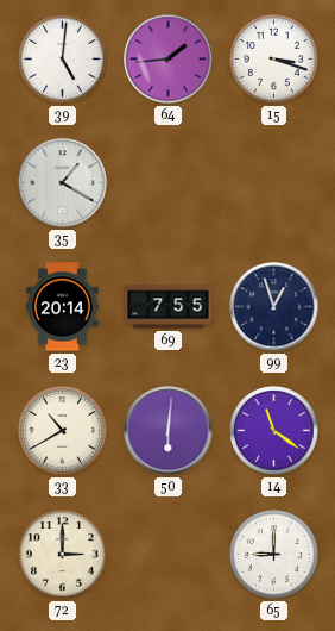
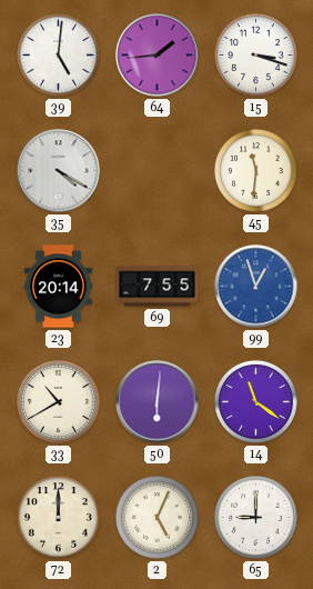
35: 1:20 -> 4:20 (59, 171)
45: none -> 11:31 (256, 171)
99 dial: navy -> blue (256, 287)
72: 3:00 -> 12:00 (59, 518)
2: none -> 5:04 (158, 518)
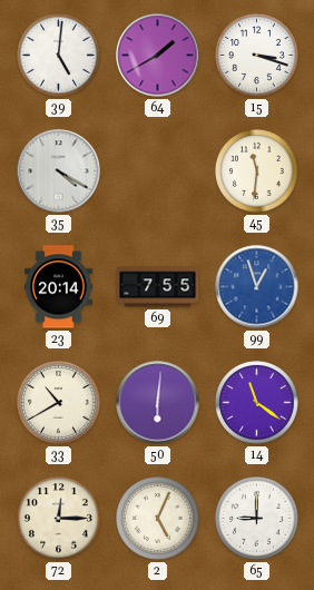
64: 1:44 -> 1:40 (158, 56)
72: 12:00 -> 12:15 (59, 519)
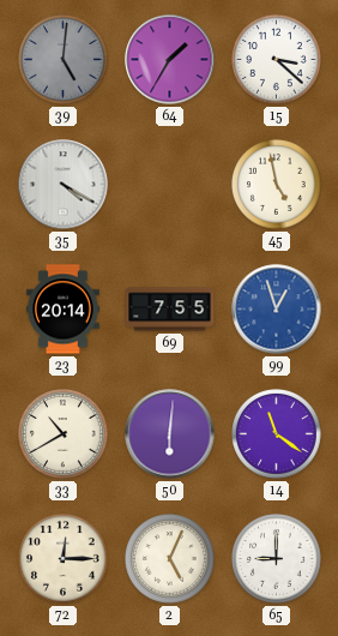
39 dial: white -> grey (64, 60)
64: 1:40 -> 1:35 (170, 60)
15: 3:18 -> 3:22 (277, 60)
45: 11:31 -> 4:58 (277, 185)
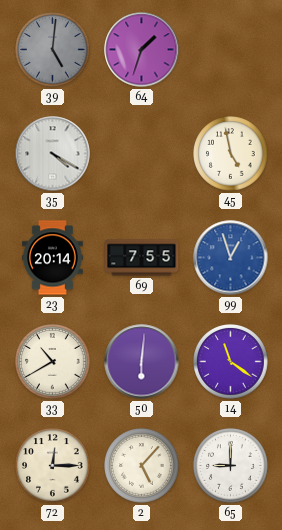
64: 1:35 -> 1:33 (142, 50)
15: 3:22 -> none (277, 60)
2: 5:04 -> 5:07 (142, 466)
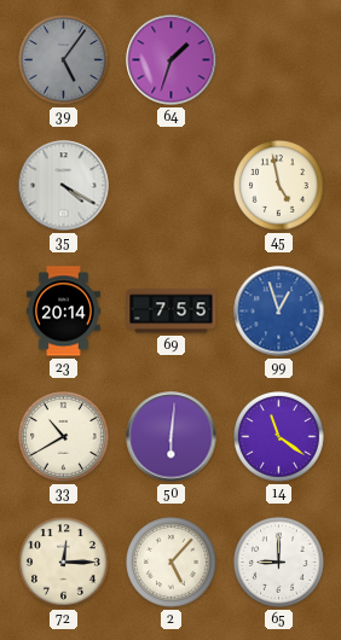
39: 5:01 -> 5:06 (64, 60)
